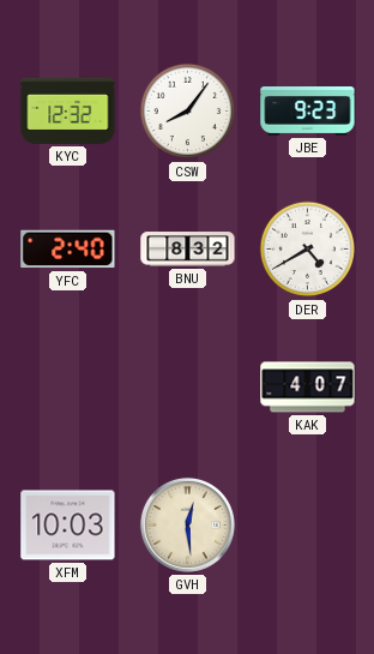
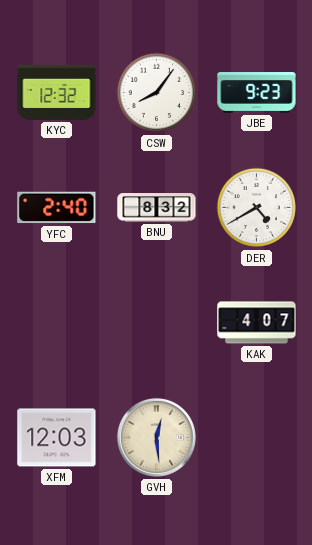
XFM: 10:03 -> 12:03 (57, 438)
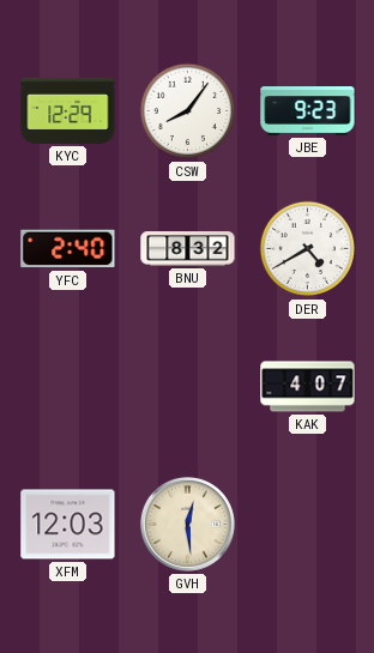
KYC: 12:32 -> 12:29 (68, 110)
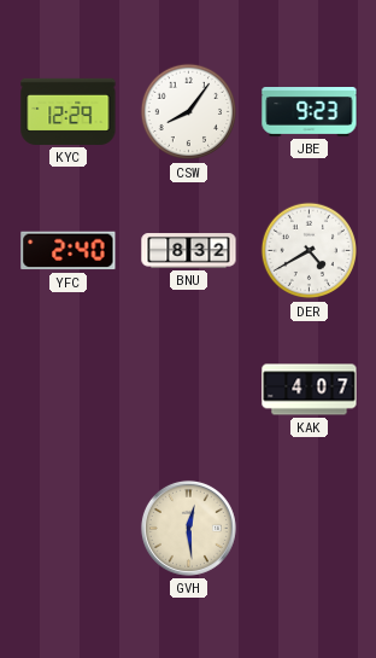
XFM: 12:03 -> none (68, 525)
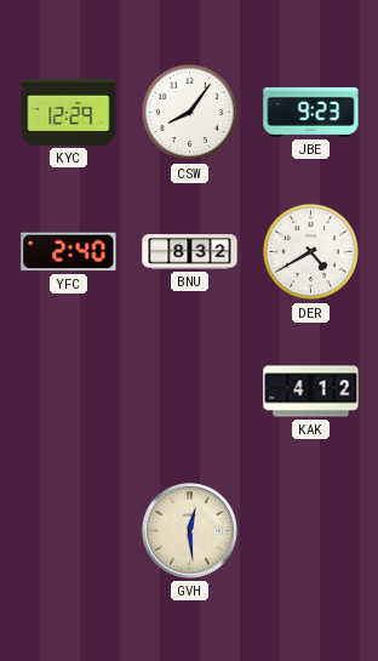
KAK: 4:07 -> 4:12 (311, 392)
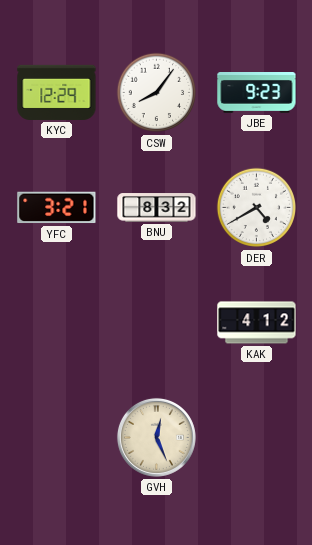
YFC: 2:40 -> 3:21 (57, 208)
GVH: 12:29 -> 12:26 (156, 437)
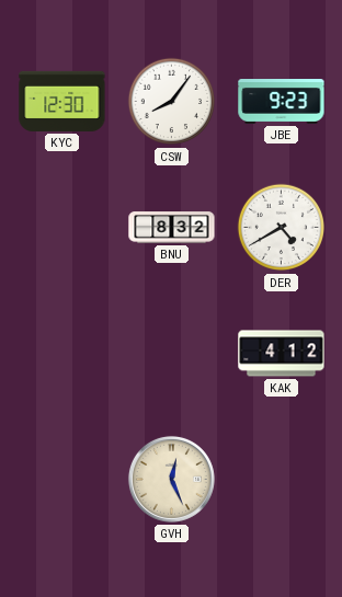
KYC: 12:29 -> 12:30 (62, 101)
YFC: 3:21 -> none (57, 208)
